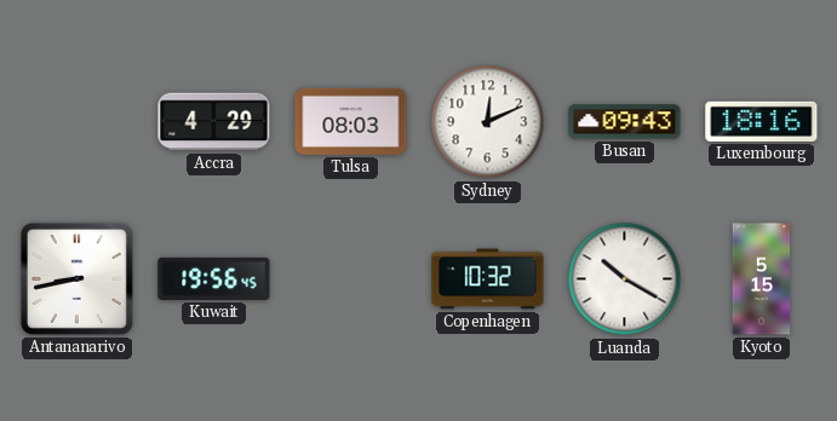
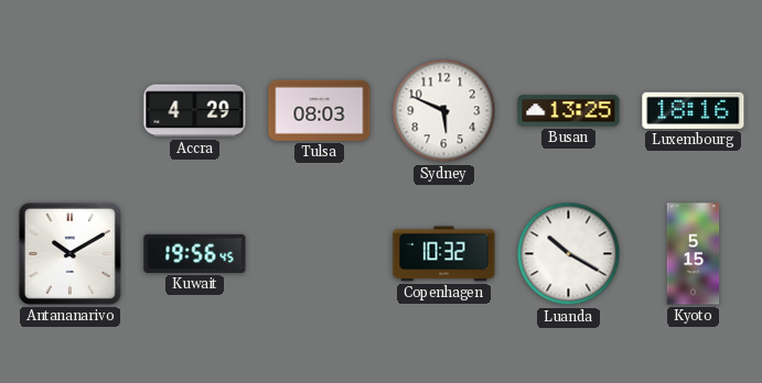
Sydney: 12:11 -> 5:49 (444, 111)
Busan: 09:43 -> 13:25 (569, 111)
Antananarivo: 8:43 -> 10:10 (69, 253)
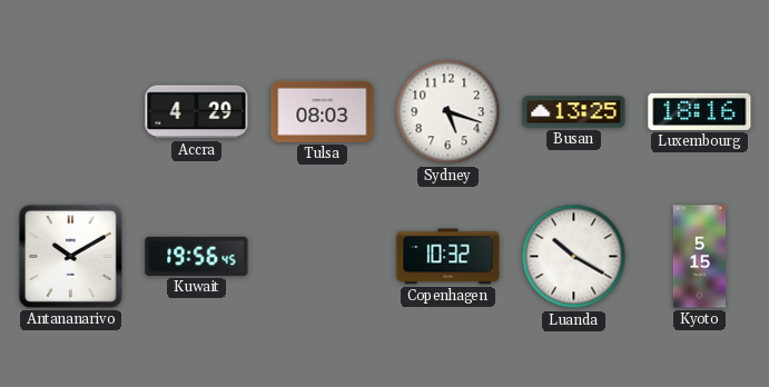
Sydney: 5:49 -> 5:18 (448, 112)
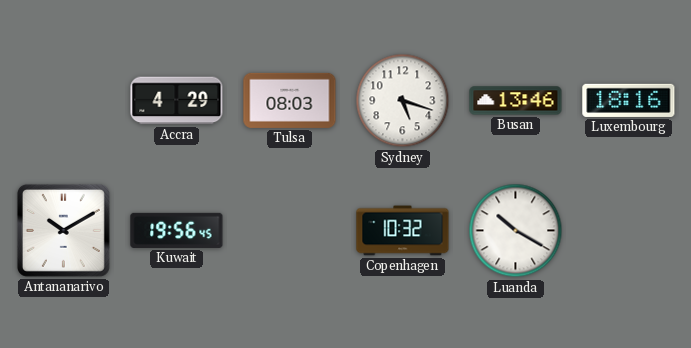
Busan: 13:25 -> 13:46 (516, 101)
Kyoto: 5:15 -> none (700, 257)
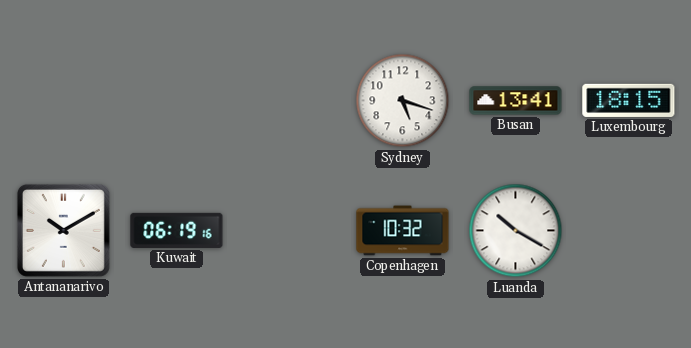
Accra: 4:29 -> none (177, 101)
Tulsa: 08:03 -> none (290, 100)
Busan: 13:46 -> 13:41 (516, 101)
Luxembourg: 18:16 -> 18:15 (629, 100)
Kuwait: 19:56 -> 06:19 (177, 230)
